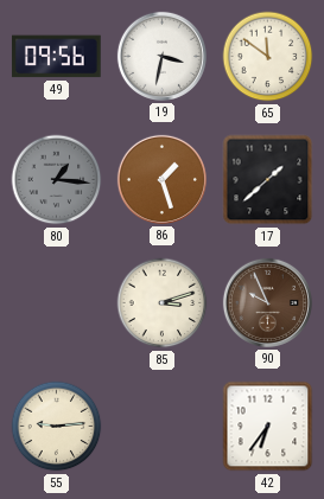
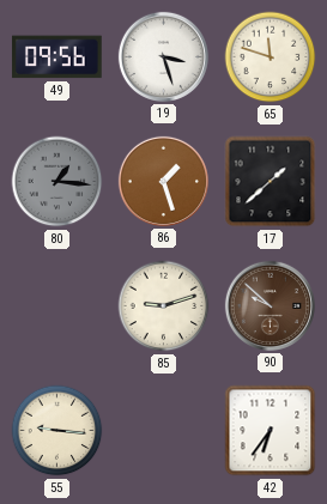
19: 3:32 -> 3:27 (163, 56)
65: 11:51 -> 11:48 (271, 57)
85: 3:12 -> 9:12 (164, 306)
90: 9:56 -> 9:52 (270, 305)
55: 9:14 -> 9:16 (57, 431)
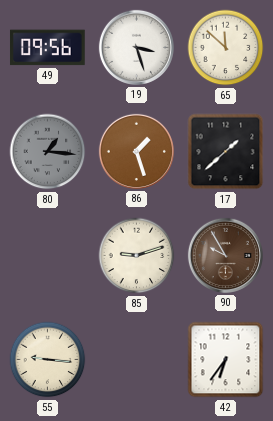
65: 11:48 -> 11:52 (226, 48)
90: 9:52 -> 9:55 (225, 255)
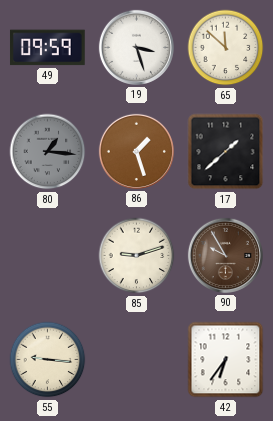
49: 09:56 -> 09:59 (47, 48)
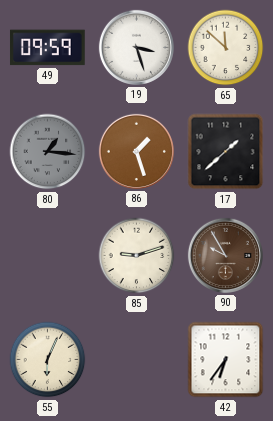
55: 9:16 -> 6:04 (48, 360)
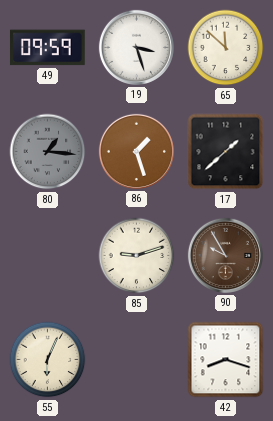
42: 6:36 -> 8:18 (226, 360)
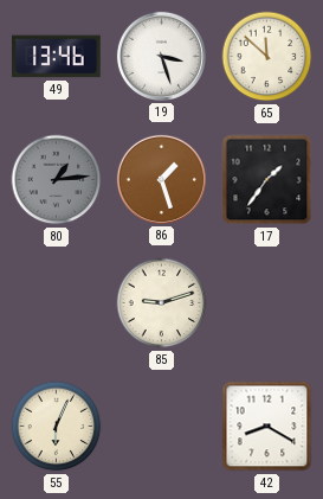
49: 09:59 -> 13:46 (56, 57)
80: 1:16 -> 1:14 (57, 180)
17: 1:38 -> 1:36 (267, 180)
90: 9:55 -> none (225, 255)
42: 8:18 -> 8:20 (267, 427)
